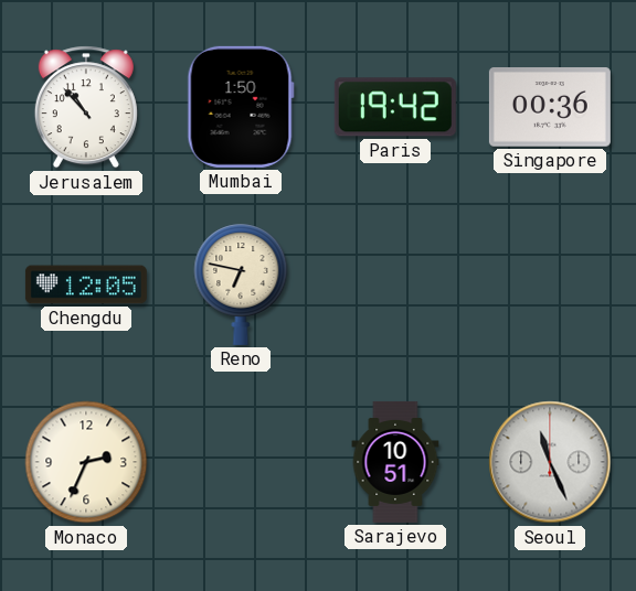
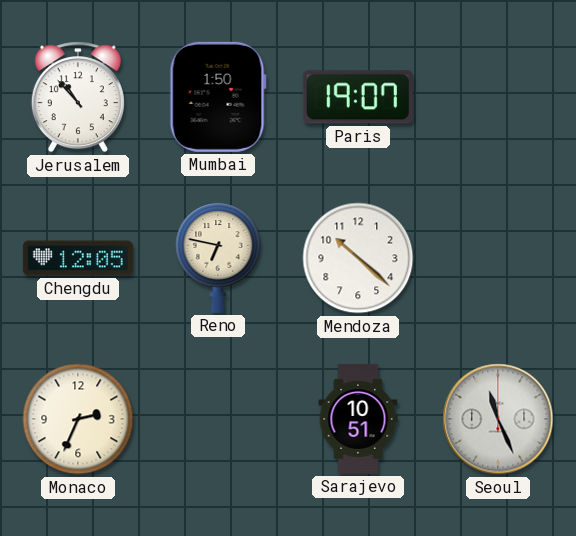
Paris: 19:42 -> 19:07 (358, 97)
Singapore: 00:36 -> none (550, 108)
Mendoza: none -> 10:22 (358, 258)
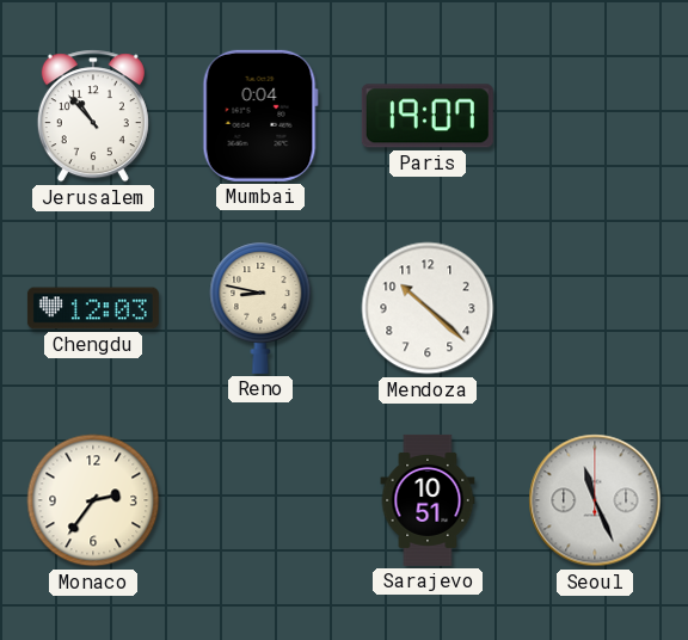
Mumbai: 1:50 -> 0:04 (260, 116)
Chengdu: 12:05 -> 12:03 (93, 308)
Reno: 6:47 -> 8:47 (260, 308)
Monaco: 2:34 -> 2:36 (93, 500)
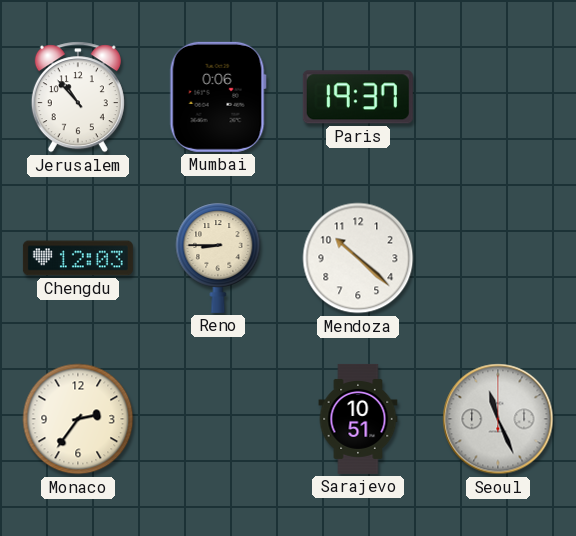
Mumbai: 0:04 -> 0:06 (218, 97)
Paris: 19:07 -> 19:37 (358, 97)
Reno: 8:47 -> 8:45 (218, 258)
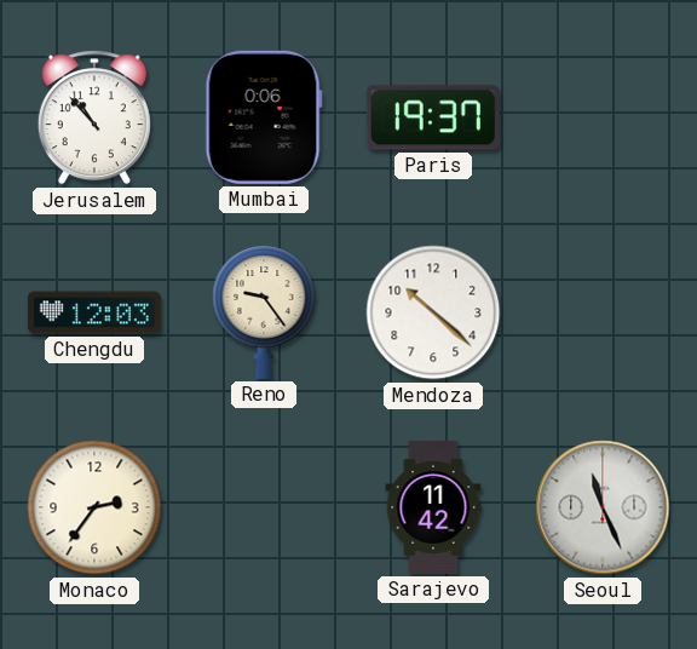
Reno: 8:45 -> 9:24 (264, 312)
Sarajevo: 10:51 -> 11:42 (433, 507)
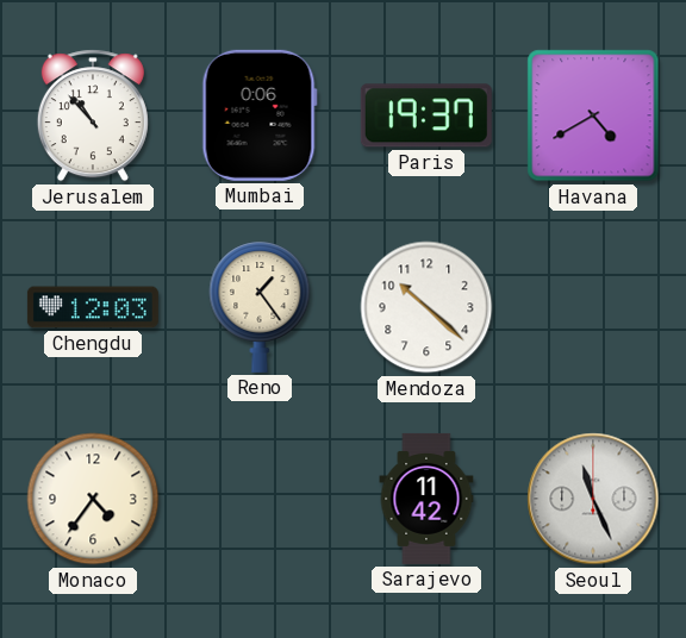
Havana: none -> 4:40 (593, 115)
Reno: 9:24 -> 1:24 (260, 307)
Monaco: 2:36 -> 4:36 (93, 499)
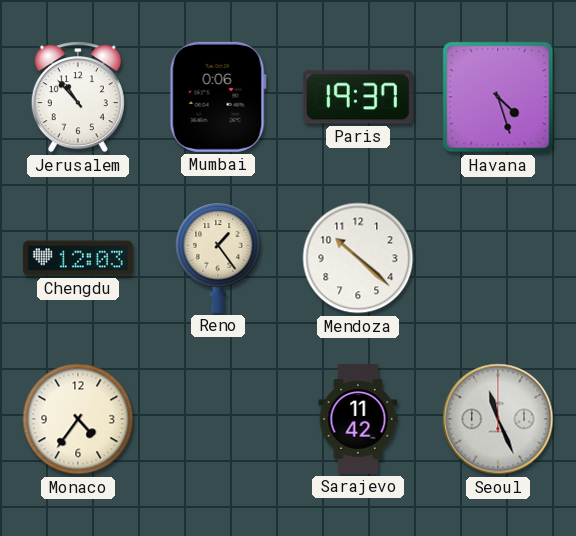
Havana: 4:40 -> 4:27 (498, 97)
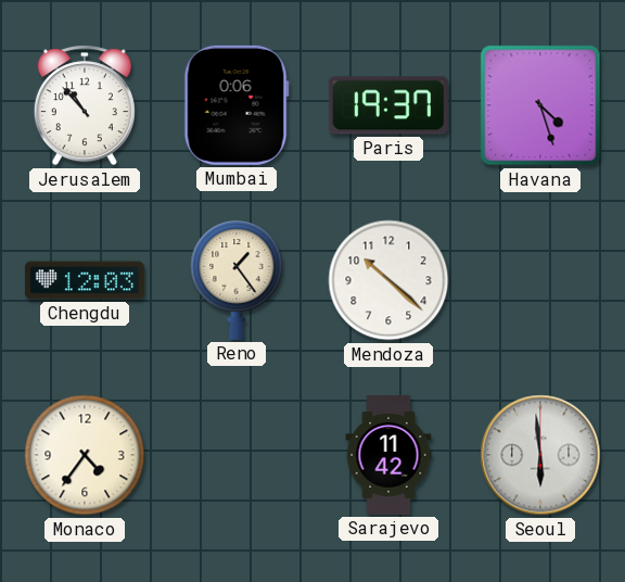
Seoul: 11:26 -> 5:59 (540, 455)
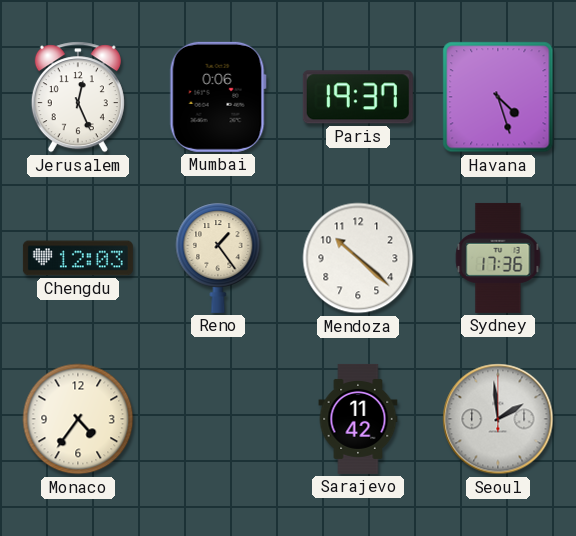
Jerusalem: 10:53 -> 12:26 (78, 97)
Sydney: none -> 17:36 (498, 258)
Seoul: 5:59 -> 1:59 (498, 419)
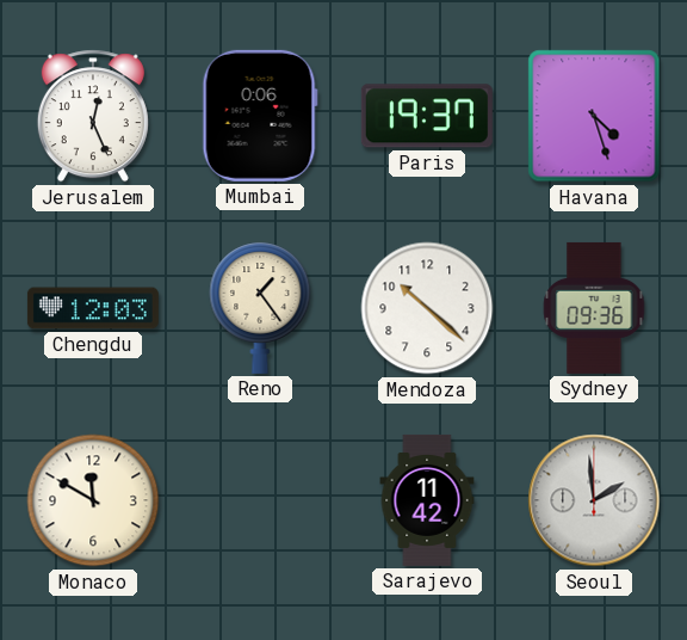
Sydney: 17:36 -> 09:36 (594, 308)
Monaco: 4:36 -> 11:50 (93, 500)
